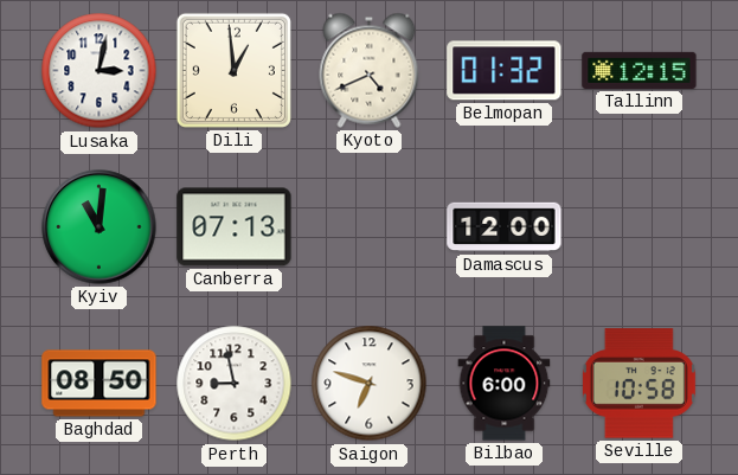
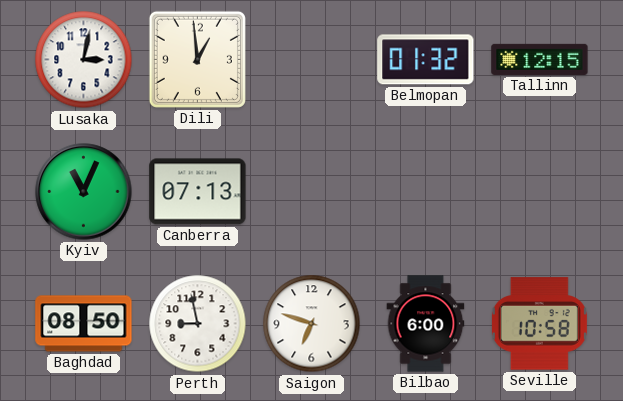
Kyoto: 4:41 -> none (370, 70)
Kyiv: 11:01 -> 11:04 (84, 192)
Damascus: 12:00 -> none (505, 227)
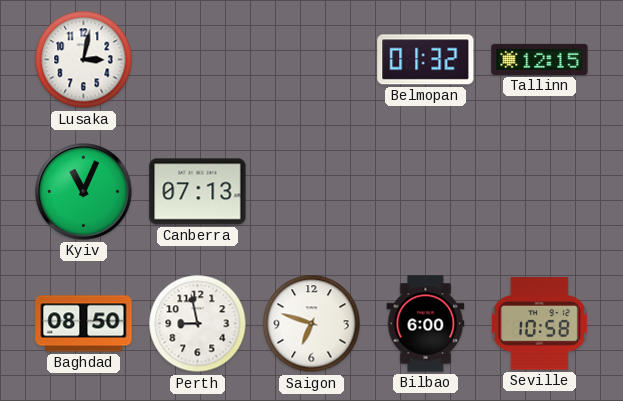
Dili: 12:59 -> none (197, 59)
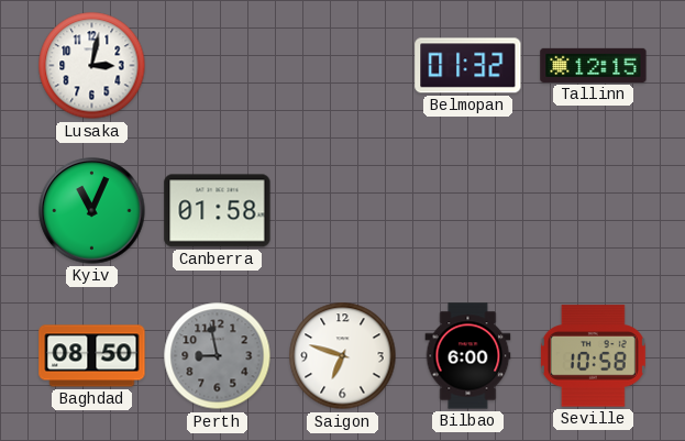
Canberra: 07:13 -> 01:58 (218, 211)
Perth dial: white -> grey (218, 356)
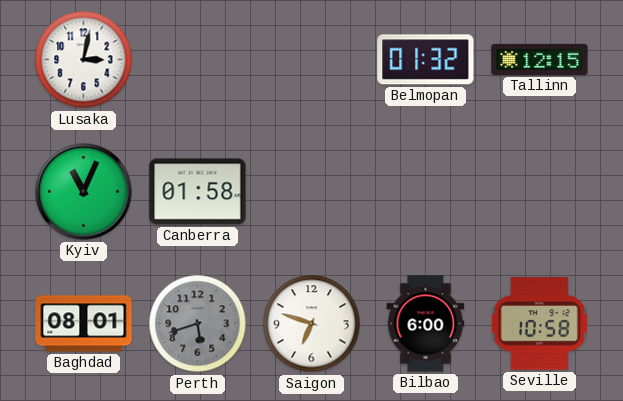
Baghdad: 08:50 -> 08:01 (84, 324)
Perth: 8:58 -> 5:42 (198, 324)
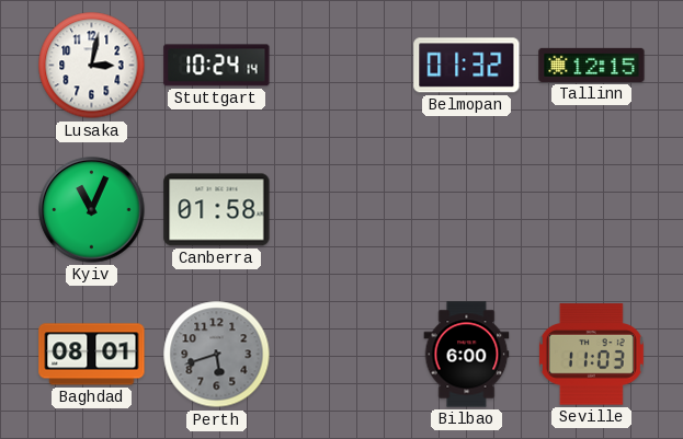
Stuttgart: none -> 10:24 (217, 66)
Saigon: 6:48 -> none (312, 324)
Seville: 10:58 -> 11:03 (591, 355)
